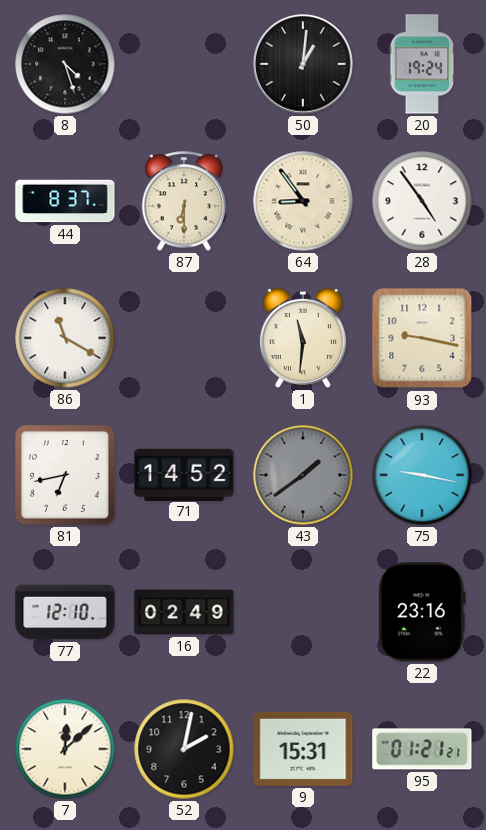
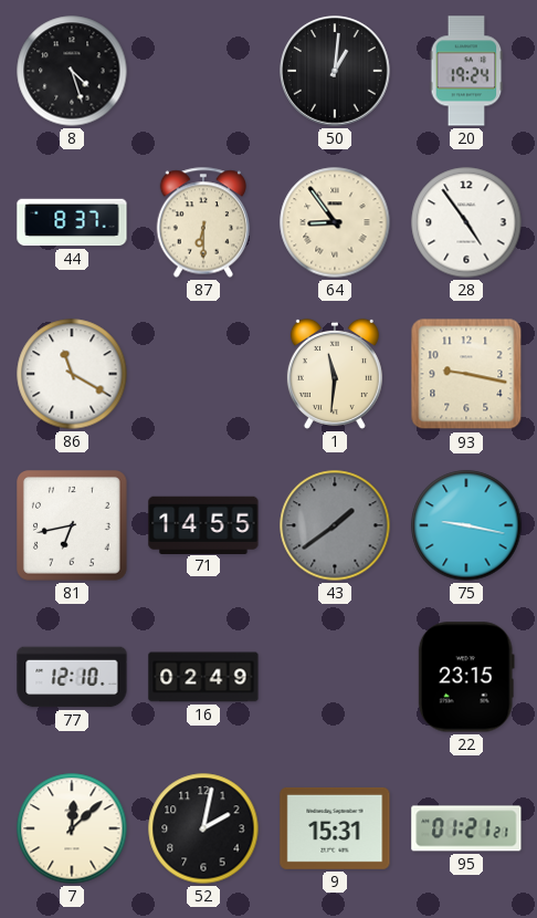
71: 14:52 -> 14:55 (203, 524)
22: 23:16 -> 23:15 (466, 677)
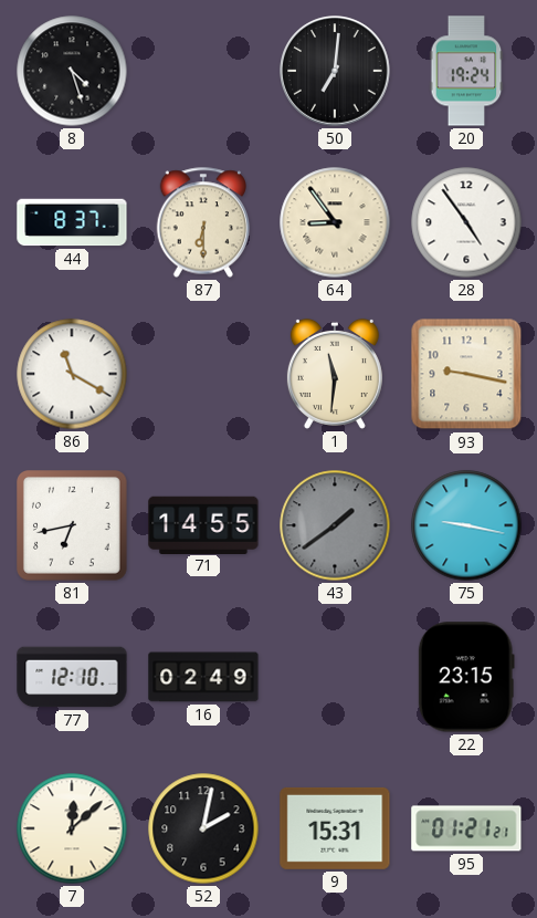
50: 1:01 -> 7:01 (335, 71)
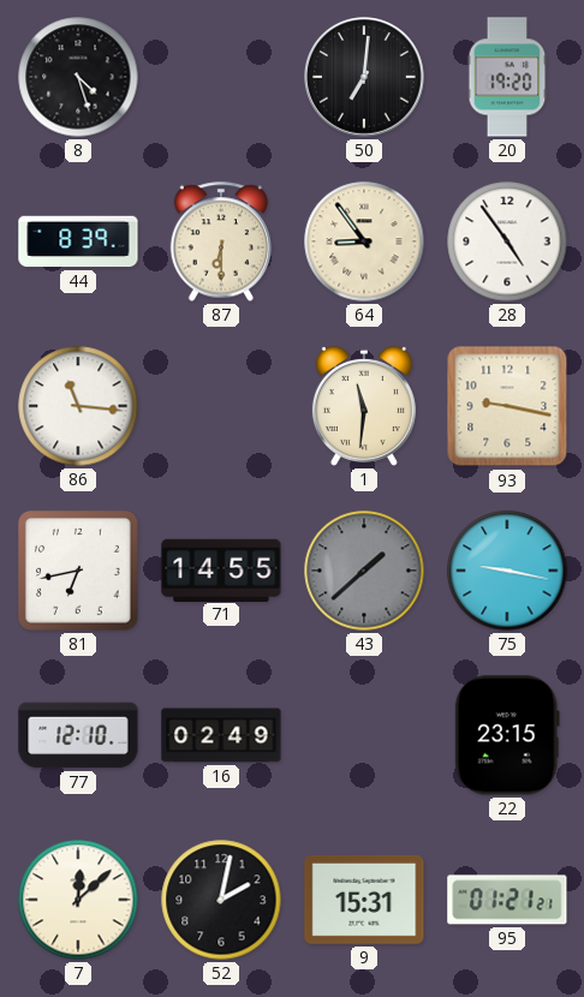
20: 19:24 -> 19:20 (507, 77)
44: 8:37 -> 8:39 (78, 241)
86: 11:20 -> 11:16 (78, 406)
43: 1:39 -> 1:38 (364, 571)
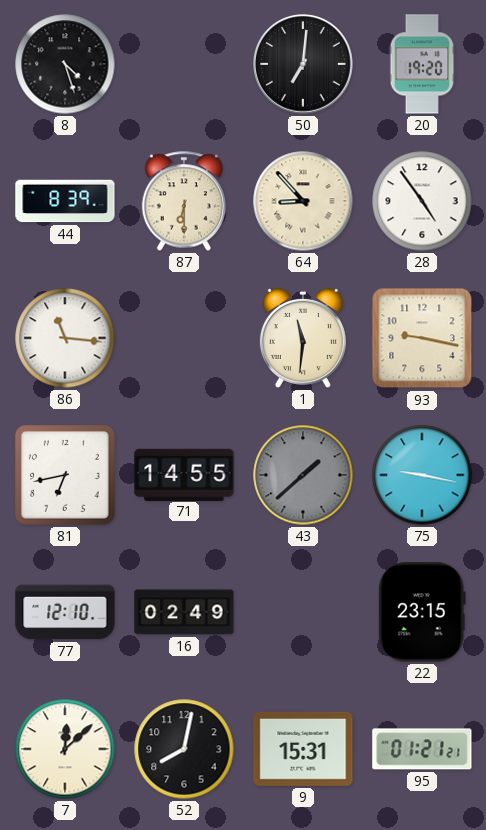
64: 8:54 -> 8:53 (303, 201)
52: 2:02 -> 8:02 (184, 749)
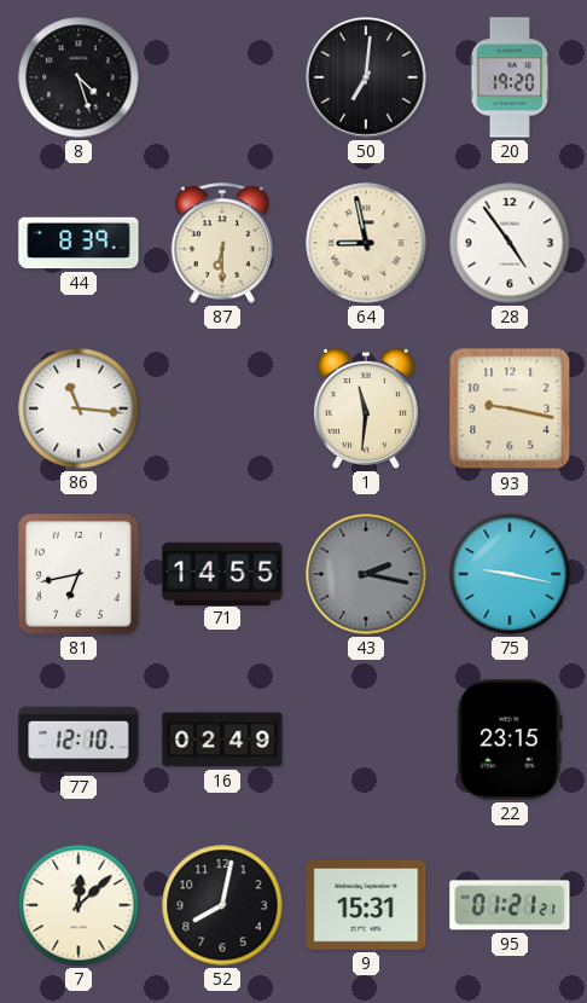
64: 8:53 -> 8:58 (366, 243)
43: 1:38 -> 2:17 (366, 574)
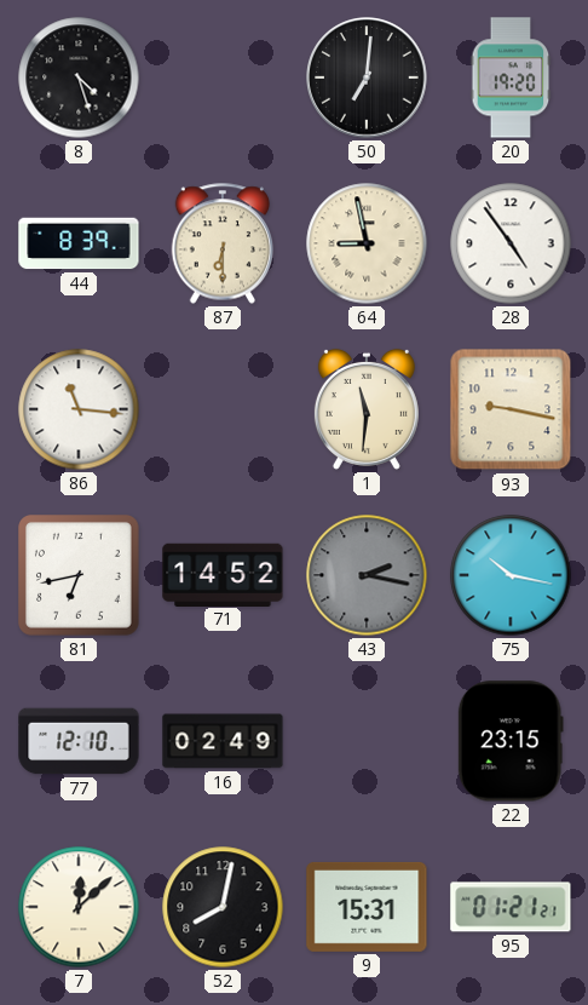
71: 14:55 -> 14:52 (223, 574)
75: 9:17 -> 10:17 (511, 575)
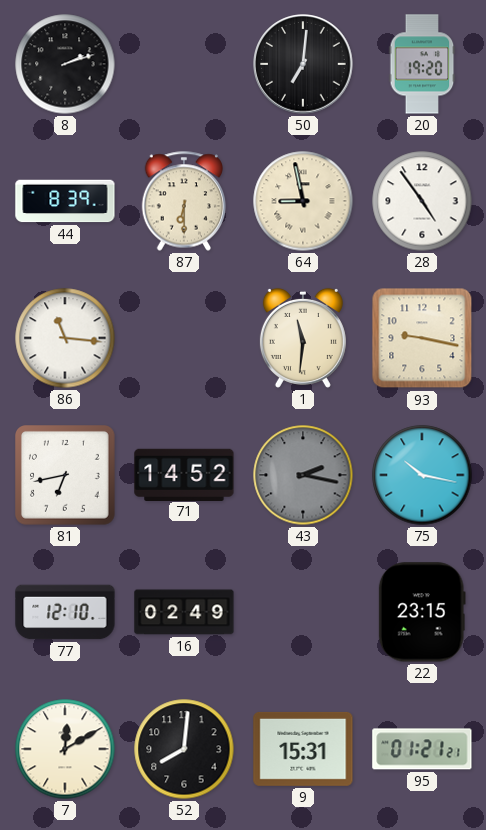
8: 4:27 -> 2:12 (65, 64)
7: 12:08 -> 12:10 (65, 749)
52: 8:02 -> 8:01 (184, 749)
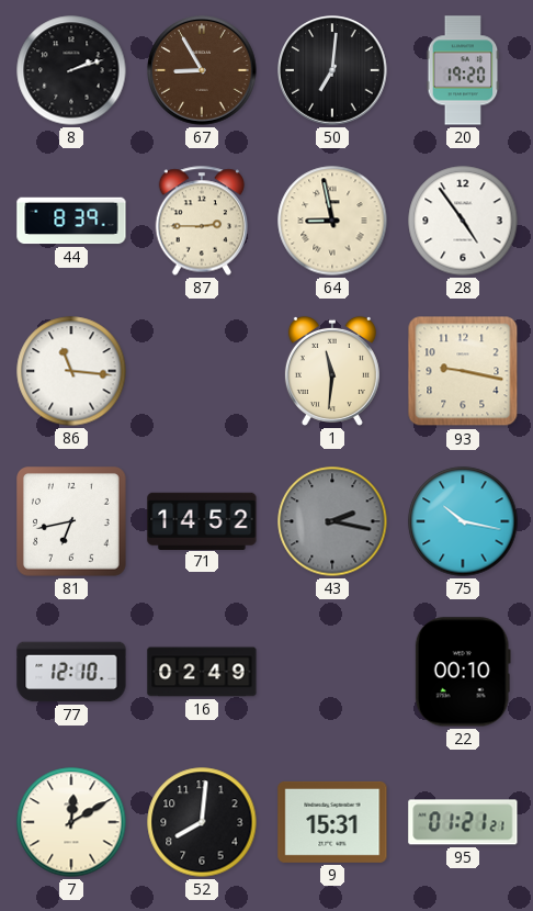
67: none -> 8:55 (202, 70)
87: 6:30 -> 2:45 (202, 221)
22: 23:15 -> 00:10 (463, 672)
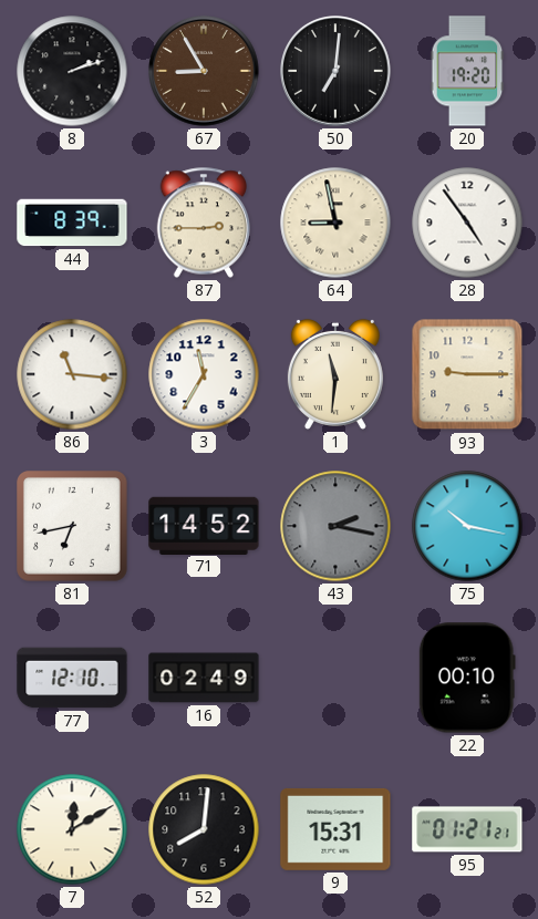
3: none -> 11:35 (204, 374)
93: 9:17 -> 9:15 (467, 374)
